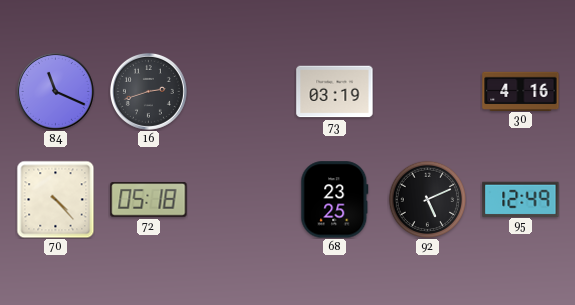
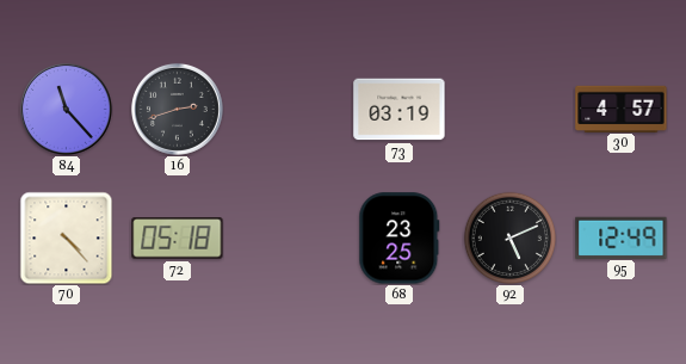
84: 11:19 -> 11:23 (66, 109)
30: 4:16 -> 4:57 (622, 109)
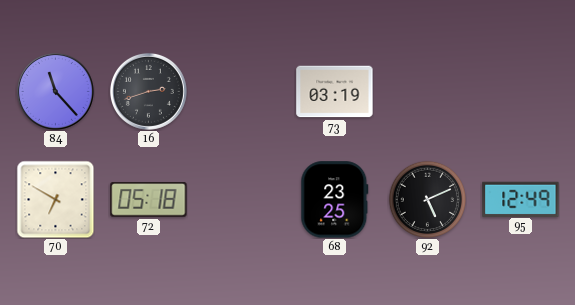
30: 4:57 -> none (622, 109)
70: 4:23 -> 6:50 (55, 199)
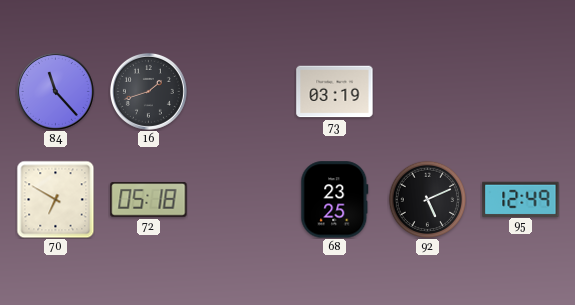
16: 2:42 -> 1:42 (148, 91)
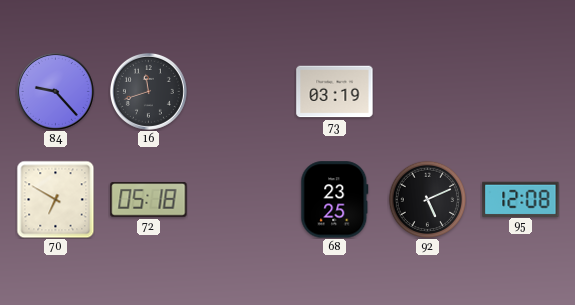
84: 11:23 -> 9:23 (55, 91)
16: 1:42 -> 11:42 (148, 91)
95: 12:49 -> 12:08 (521, 199)
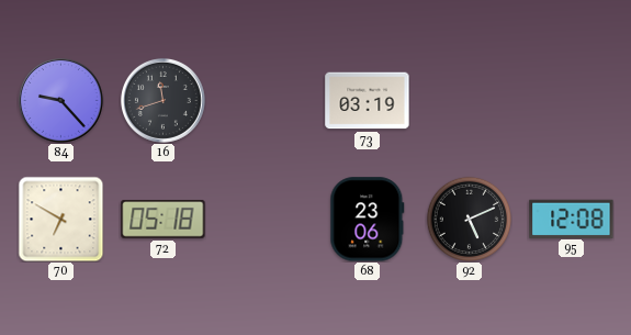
68: 23:25 -> 23:06 (368, 220)
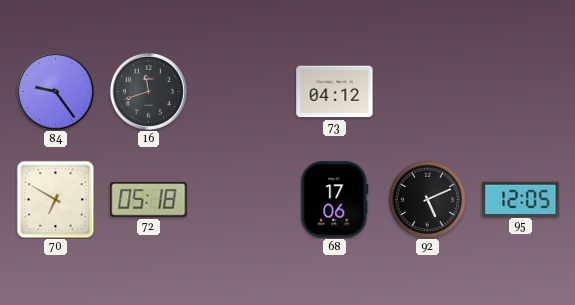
84: 9:23 -> 9:24 (55, 91)
73: 03:19 -> 04:12 (335, 92)
68: 23:06 -> 17:06 (335, 200)
95: 12:08 -> 12:05 (521, 199)
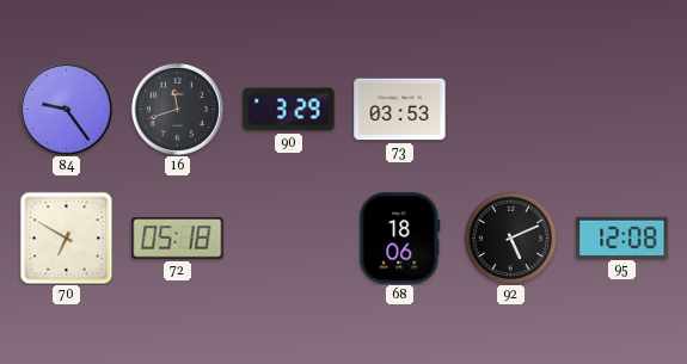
90: none -> 3:29 (289, 110)
73: 04:12 -> 03:53 (400, 110)
68: 17:06 -> 18:06 (400, 239)
95: 12:05 -> 12:08 (622, 237)
